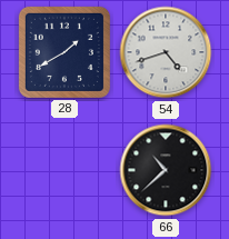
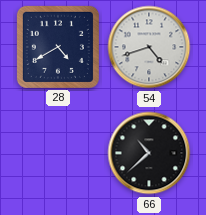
28: 1:40 -> 4:40 (58, 47)
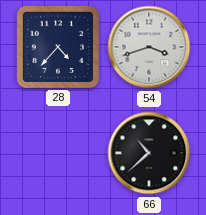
28: 4:40 -> 4:37 (58, 47)
54: 4:42 -> 3:42 (149, 47)
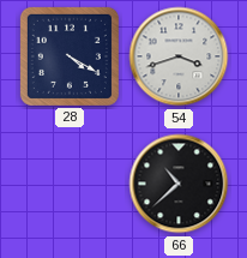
28: 4:37 -> 4:20 (70, 56)
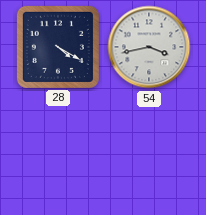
54: 3:42 -> 3:43 (149, 47)
66: 10:38 -> none (179, 184)
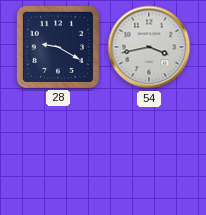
28: 4:20 -> 9:20 (58, 47)
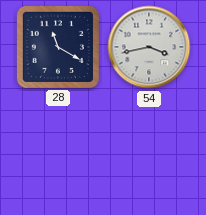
28: 9:20 -> 11:20 (58, 47)
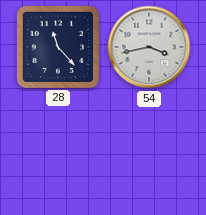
28: 11:20 -> 11:23 (58, 47)
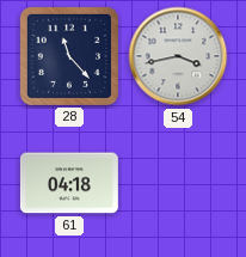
61: none -> 04:18 (69, 183)
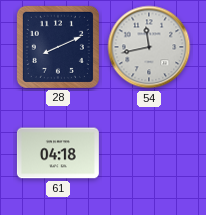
28: 11:23 -> 8:11 (58, 47)
54: 3:43 -> 11:43 (149, 47)
